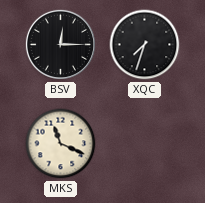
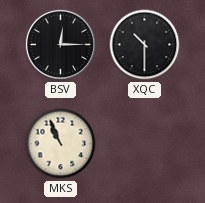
XQC: 7:33 -> 10:30 (145, 45)
MKS: 11:19 -> 10:56 (61, 144)
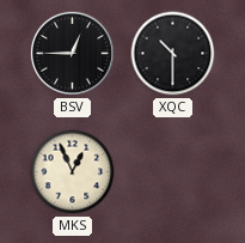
BSV: 12:15 -> 12:45 (72, 53)
MKS: 10:56 -> 12:56 (73, 172)
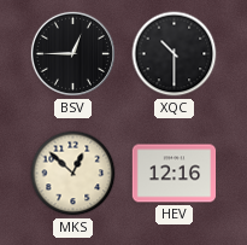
MKS: 12:56 -> 12:52 (73, 174)
HEV: none -> 12:16 (175, 174)
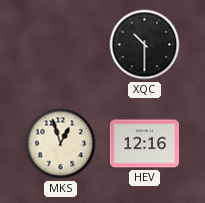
BSV: 12:45 -> none (72, 53)
MKS: 12:52 -> 12:57 (61, 144)
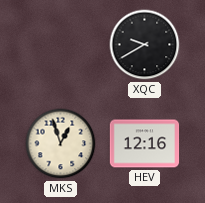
XQC: 10:30 -> 9:40 (145, 45)
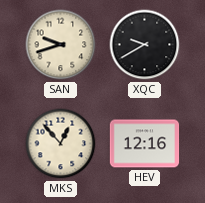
SAN: none -> 9:42 (61, 45)
MKS: 12:57 -> 12:53 (61, 144)
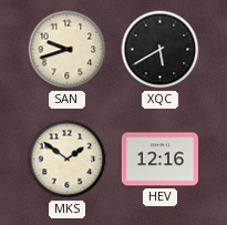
XQC: 9:40 -> 5:40 (161, 50)
MKS: 12:53 -> 1:51 (68, 160)
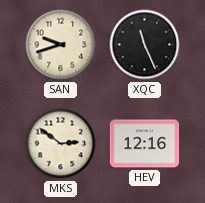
XQC: 5:40 -> 11:26 (145, 45)
MKS: 1:51 -> 2:51 (61, 144)
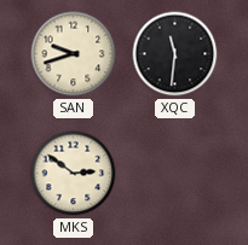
XQC: 11:26 -> 11:31 (175, 54)
HEV: 12:16 -> none (145, 144)
